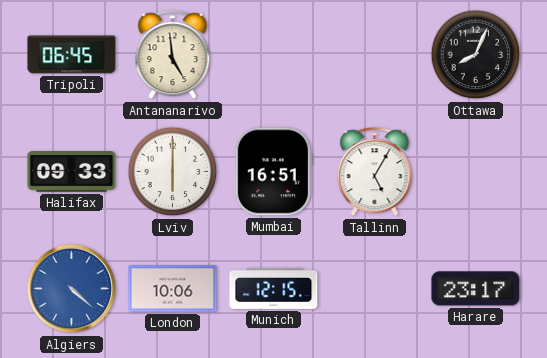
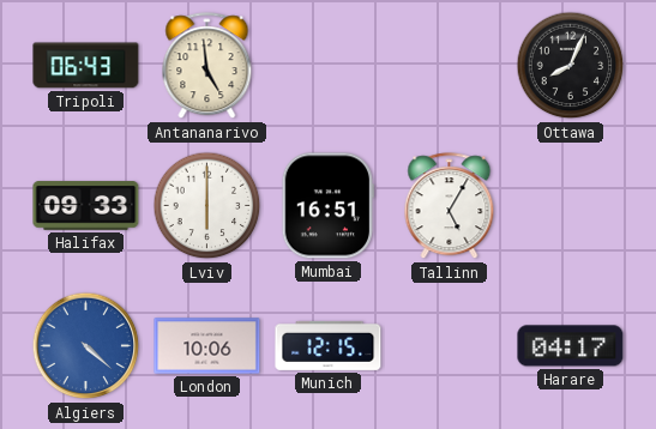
Tripoli: 06:45 -> 06:43 (86, 66)
Harare: 23:17 -> 04:17 (571, 346)
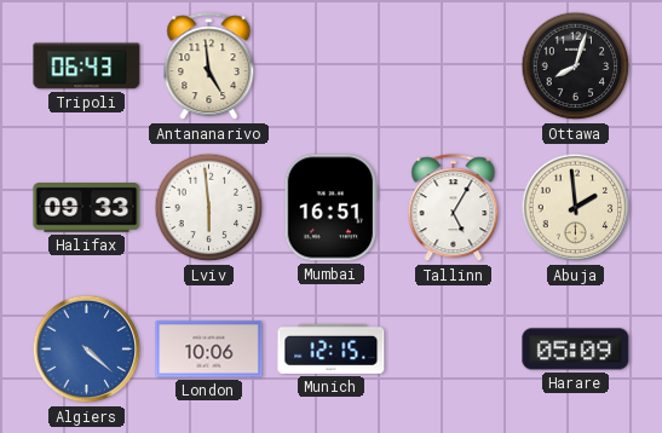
Ottawa: 8:04 -> 8:03 (576, 67)
Lviv: 6:00 -> 5:59 (209, 208)
Abuja: none -> 1:59 (576, 208)
Harare: 04:17 -> 05:09 (576, 350)
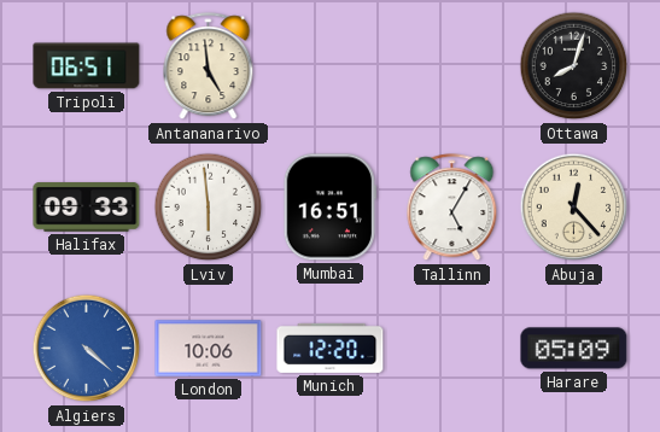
Tripoli: 06:43 -> 06:51 (87, 66)
Abuja: 1:59 -> 12:23 (574, 208)
Munich: 12:15 -> 12:20 (331, 348)
